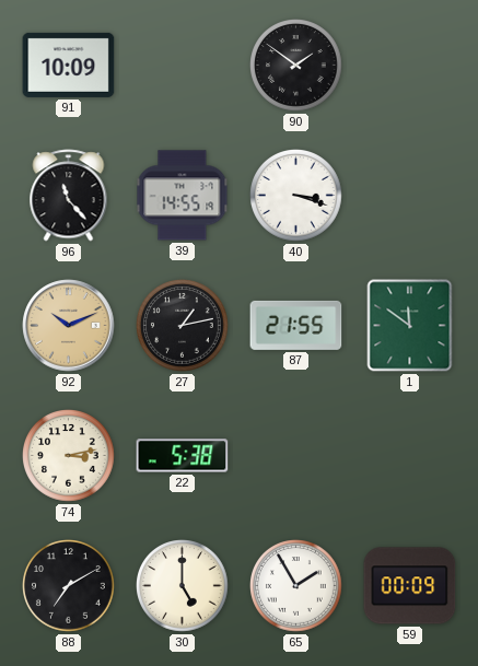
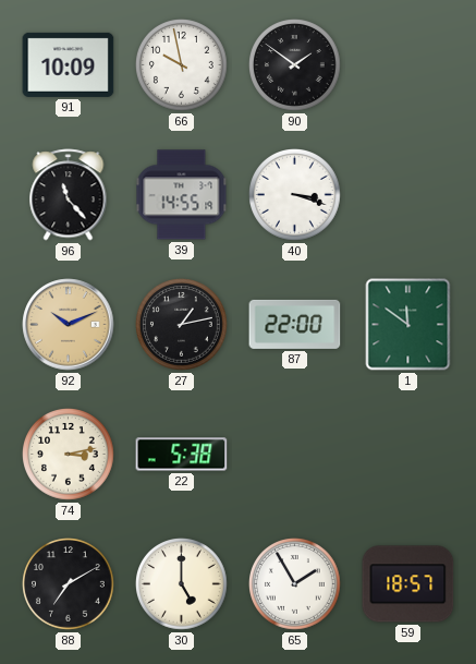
66: none -> 9:58 (182, 65)
87: 21:55 -> 22:00 (295, 324)
59: 00:09 -> 18:57 (408, 584)
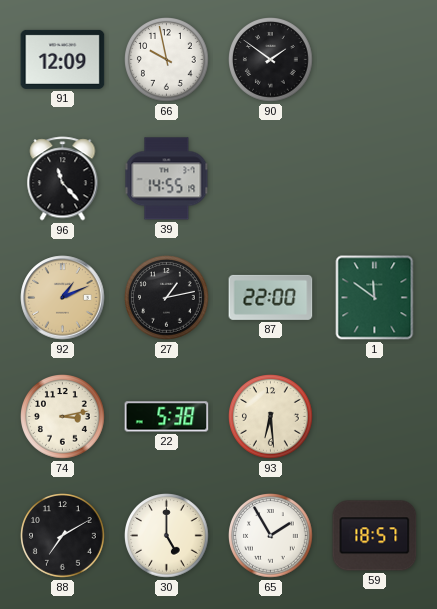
91: 10:09 -> 12:09 (63, 59)
40: 3:18 -> none (295, 195)
92: 10:11 -> 1:11 (63, 298)
93: none -> 6:29 (271, 417)
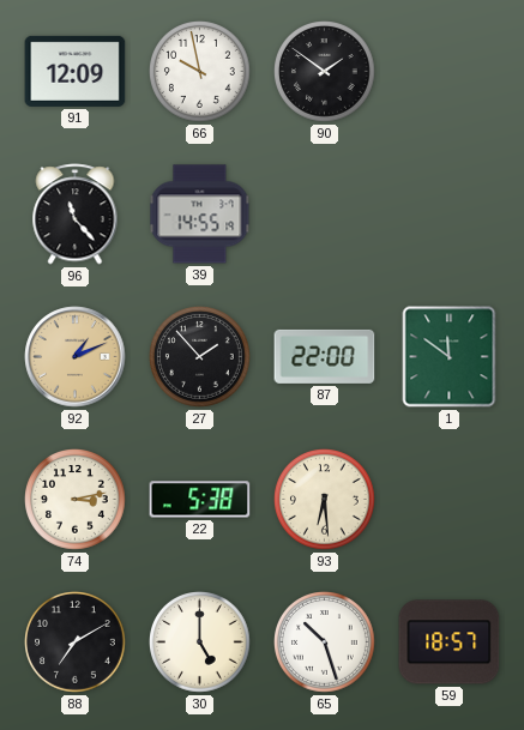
27: 1:13 -> 1:53 (200, 357)
65: 1:55 -> 10:27 (325, 642)
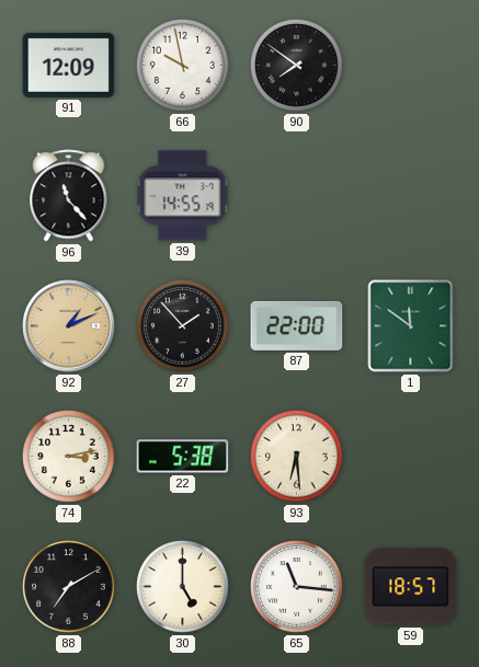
90: 1:51 -> 7:51 (297, 66)
65: 10:27 -> 11:16 (297, 587)
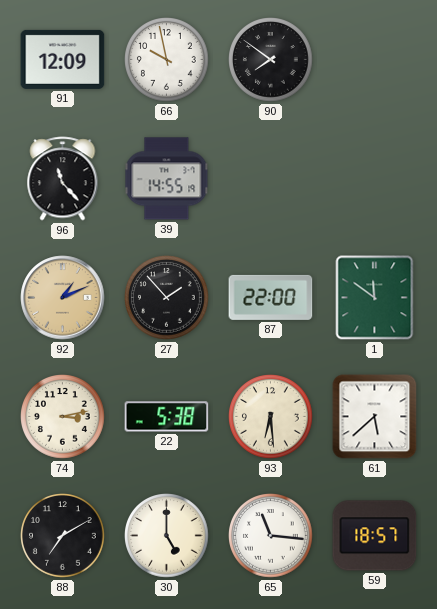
61: none -> 5:38 (375, 417)
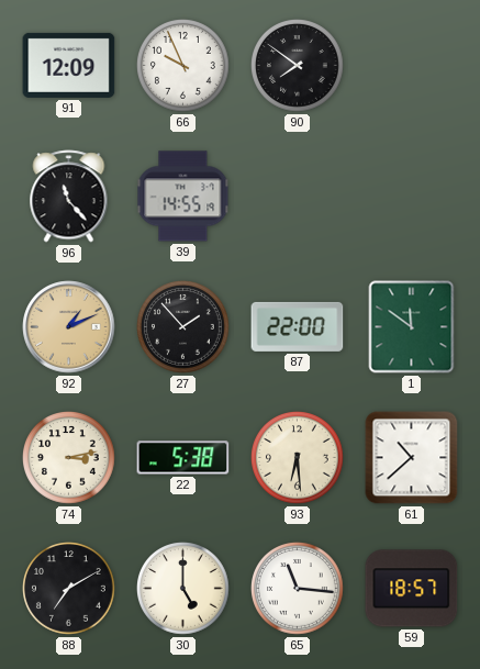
66: 9:58 -> 9:56 (183, 66)
61: 5:38 -> 10:38 (412, 458)
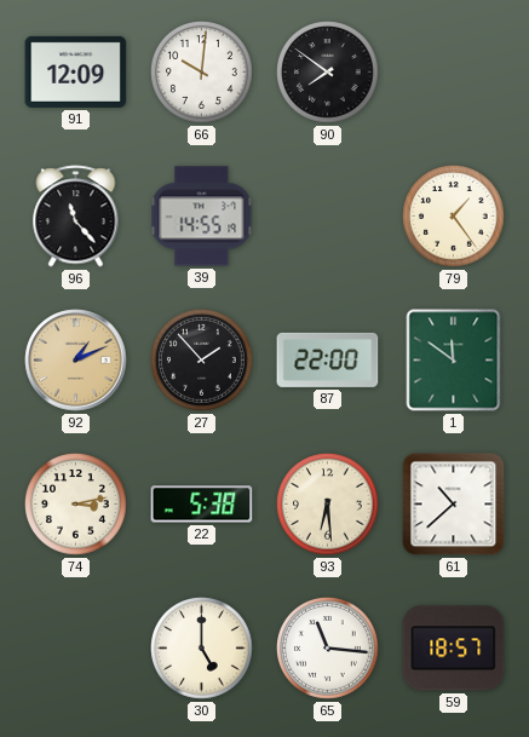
66: 9:56 -> 10:01 (202, 73)
79: none -> 1:24 (454, 217)
88: 7:10 -> none (69, 589)
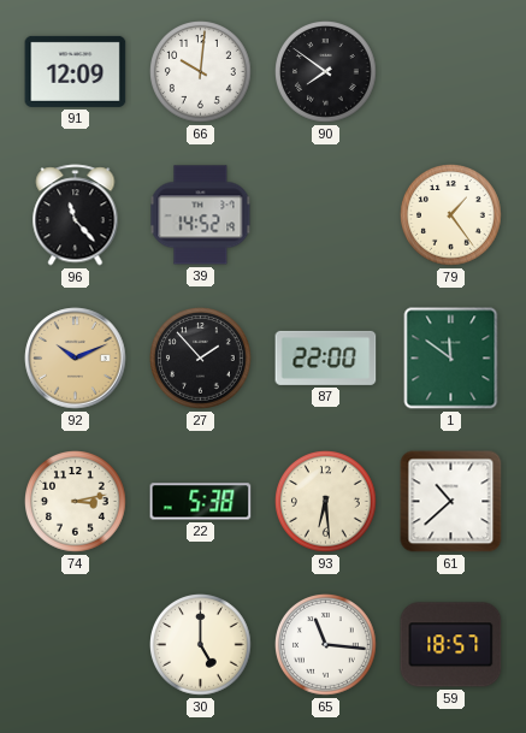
39: 14:55 -> 14:52 (201, 215)
92: 1:11 -> 10:11 (76, 359)
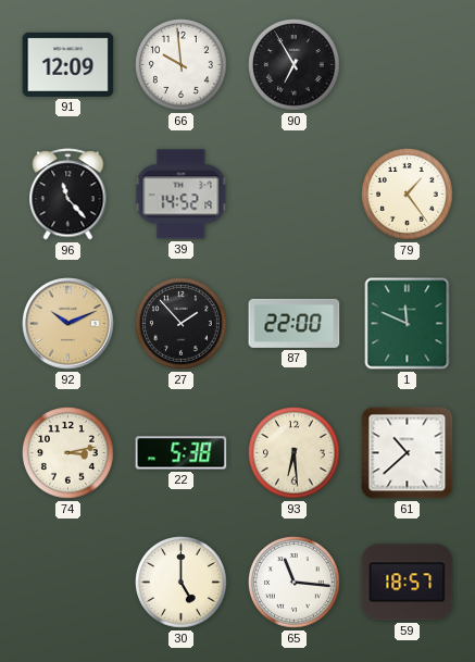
66: 10:01 -> 9:59 (182, 65)
90: 7:51 -> 6:55 (295, 65)
1: 11:51 -> 11:49 (408, 324)
